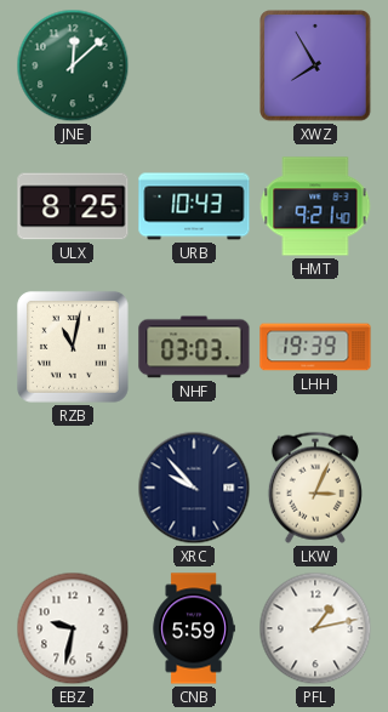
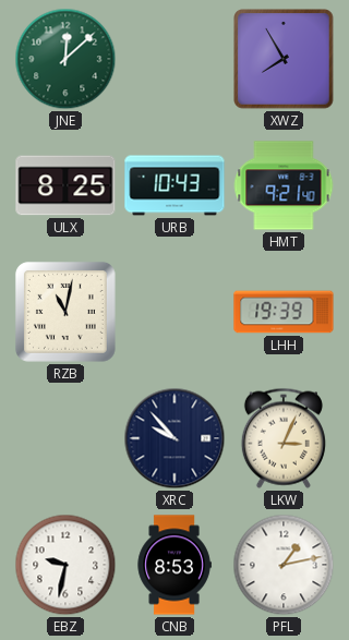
NHF: 03:03 -> none (194, 347)
CNB: 5:59 -> 8:53 (174, 565)
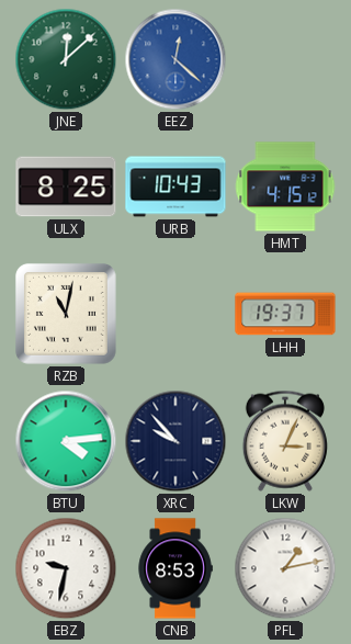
EEZ: none -> 12:22 (175, 59)
XWZ: 7:55 -> none (284, 59)
HMT: 9:21 -> 4:15 (285, 187)
LHH: 19:39 -> 19:37 (285, 314)
BTU: none -> 4:14 (66, 441)
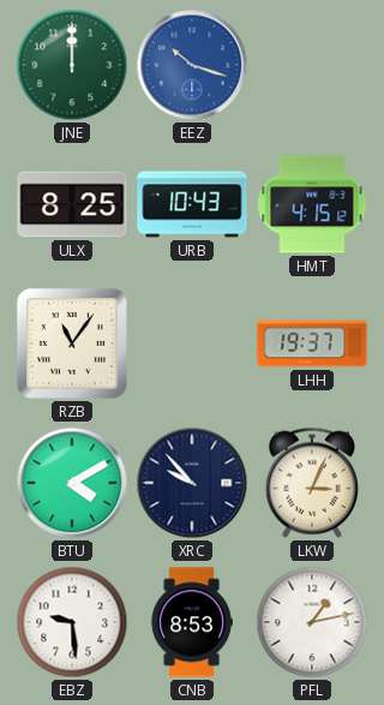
JNE: 12:08 -> 12:00 (72, 65)
EEZ: 12:22 -> 10:18 (192, 65)
RZB: 11:02 -> 11:06 (72, 343)
BTU: 4:14 -> 4:10 (72, 483)
EBZ: 9:32 -> 9:29 (72, 622)
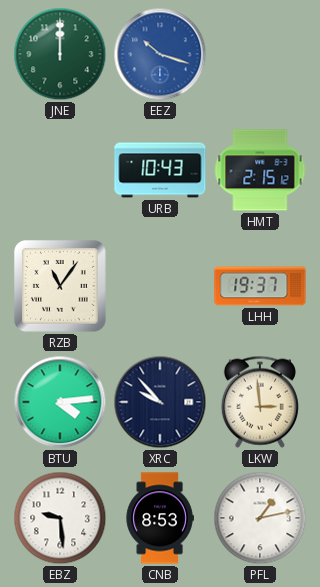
ULX: 8:25 -> none (72, 204)
HMT: 4:15 -> 2:15 (260, 170)
BTU: 4:10 -> 4:14 (60, 402)
LKW: 3:04 -> 2:59 (260, 402)
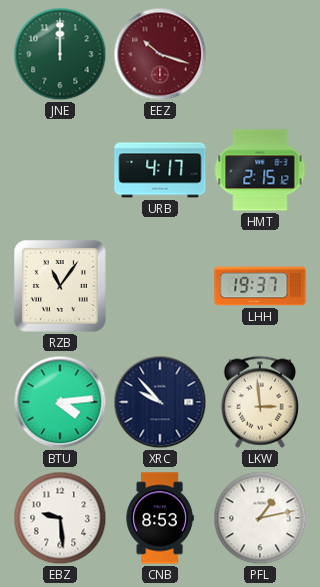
EEZ dial: blue -> burgundy (160, 54)
URB: 10:43 -> 4:17 (160, 170)
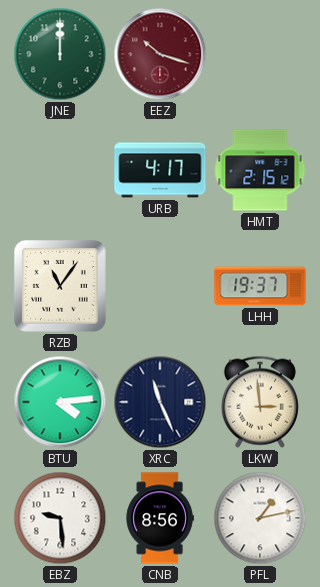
XRC: 9:53 -> 11:26 (160, 402)
CNB: 8:53 -> 8:56 (160, 518)
